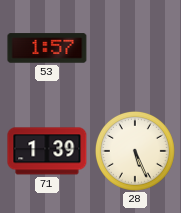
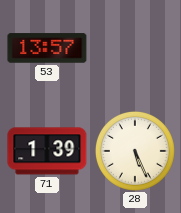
53: 1:57 -> 13:57 (47, 48)
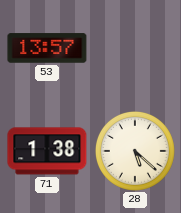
71: 1:39 -> 1:38 (47, 151)
28: 5:26 -> 5:22 (135, 151)
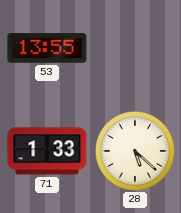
53: 13:57 -> 13:55 (47, 48)
71: 1:38 -> 1:33 (47, 151)
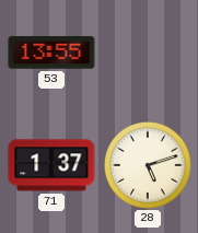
71: 1:33 -> 1:37 (51, 165)
28: 5:22 -> 5:12 (148, 165)
